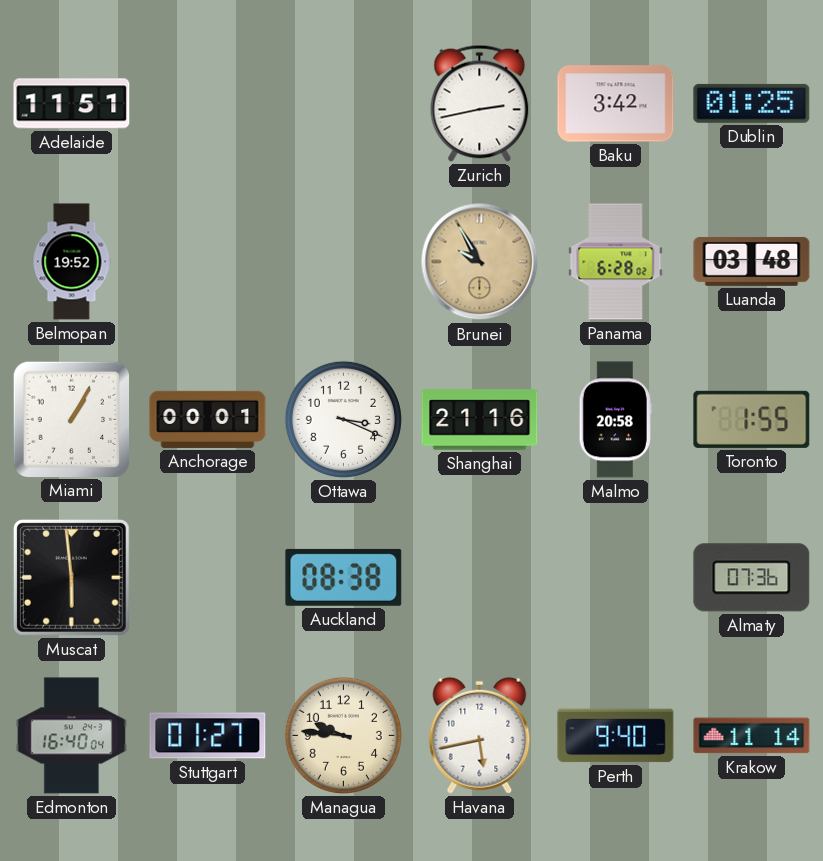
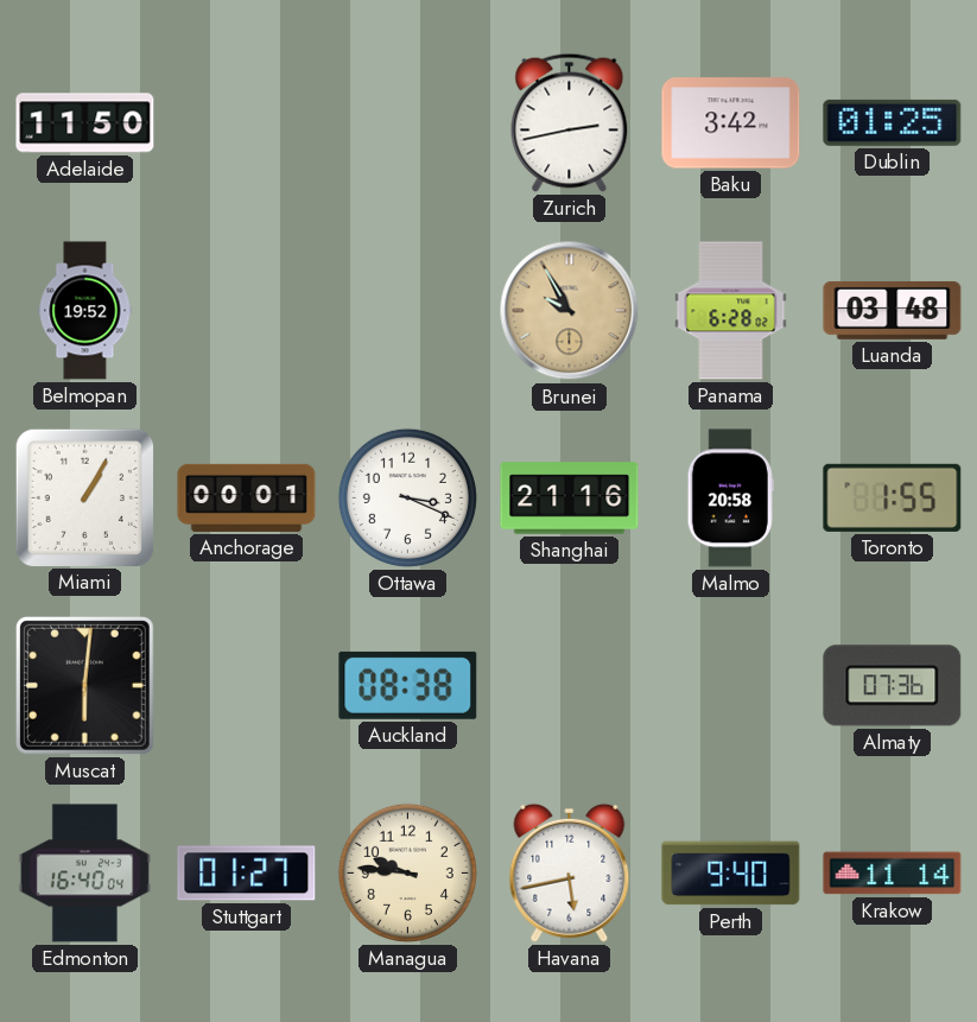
Adelaide: 11:51 -> 11:50 (85, 123)
Muscat: 5:59 -> 6:01 (84, 685)
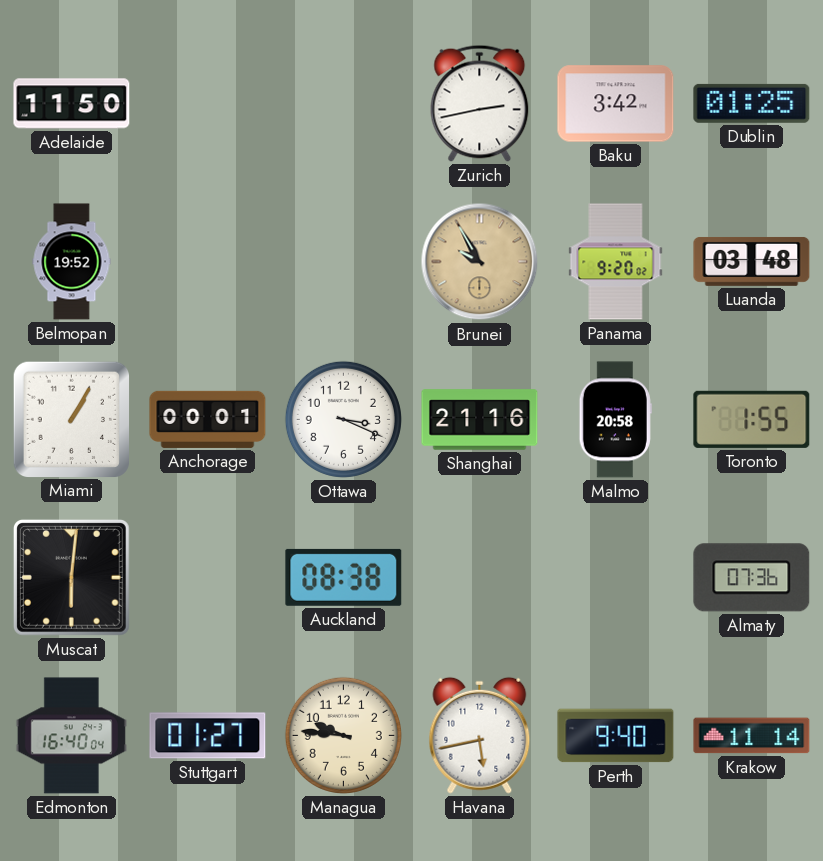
Panama: 6:28 -> 9:20 (616, 262)
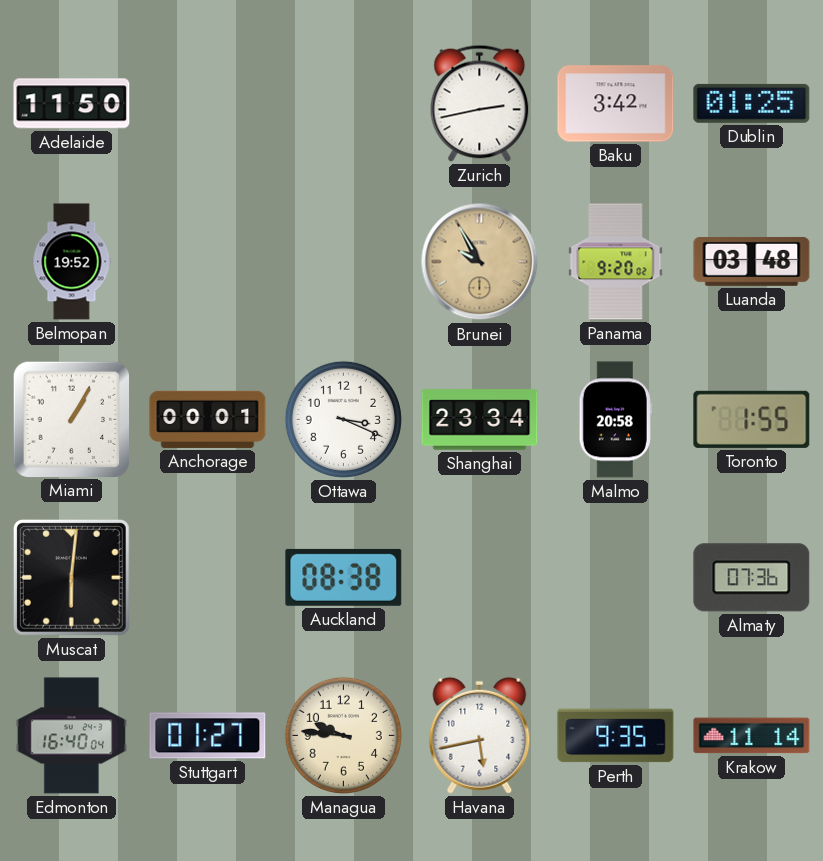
Shanghai: 21:16 -> 23:34 (480, 420)
Perth: 9:40 -> 9:35 (616, 736)
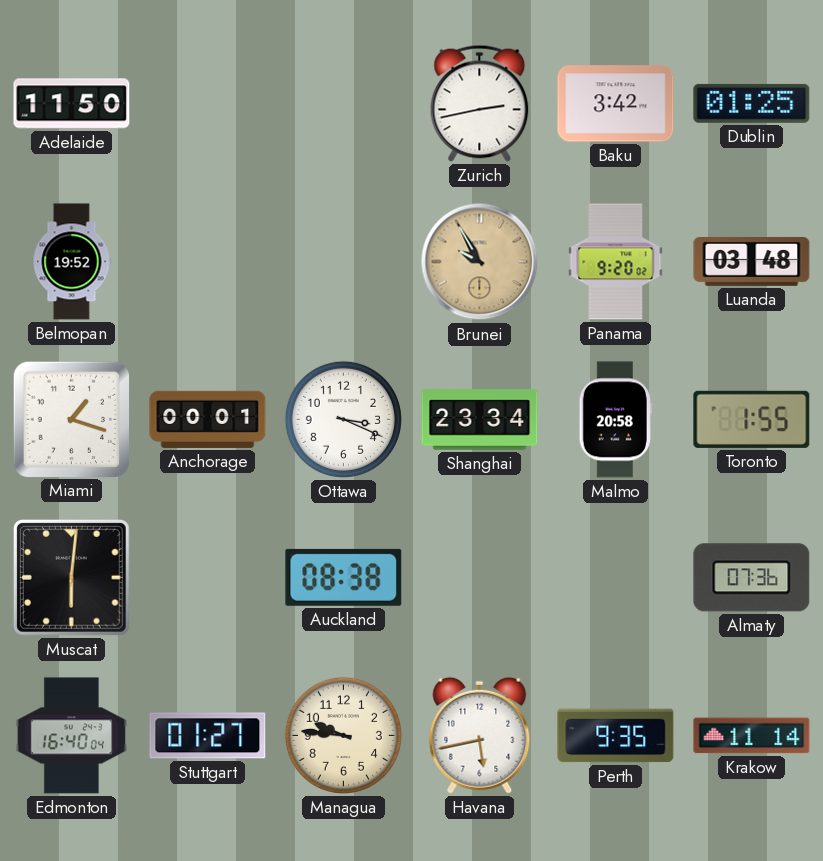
Miami: 1:05 -> 1:18 (71, 419)
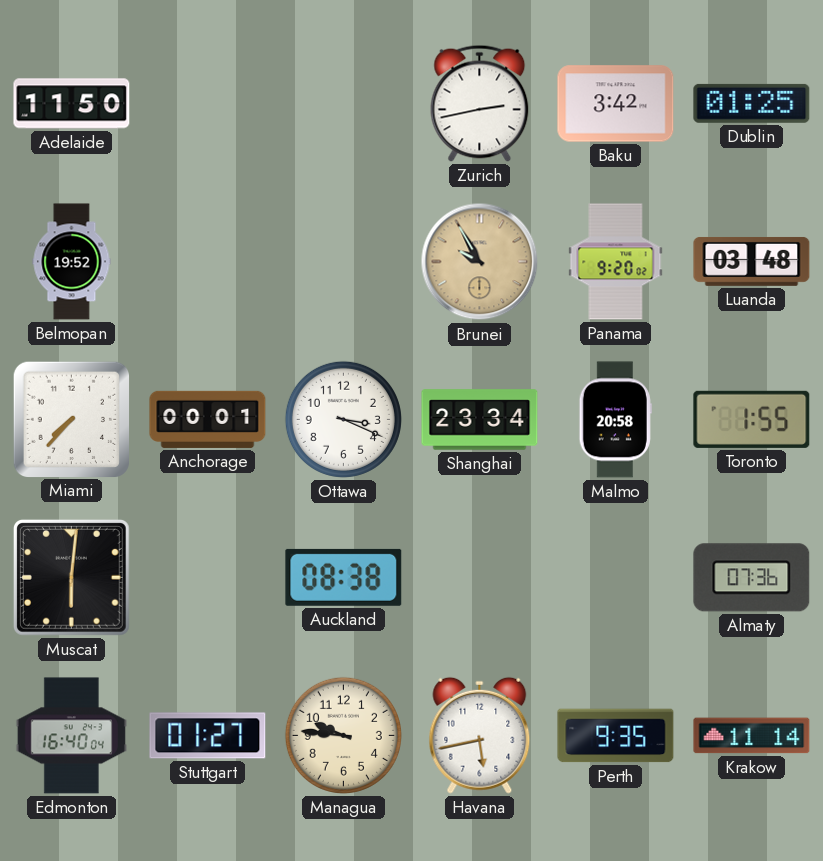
Miami: 1:18 -> 7:37 (71, 419)
